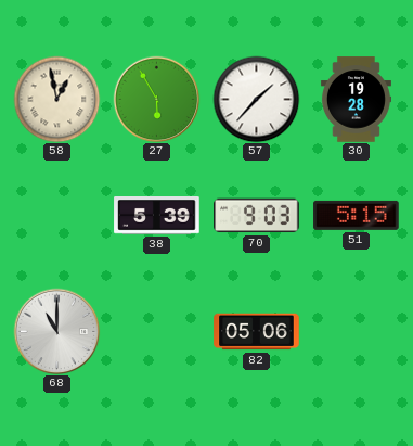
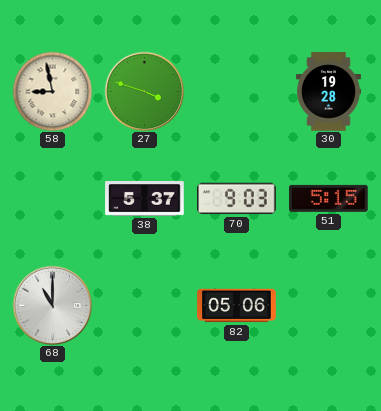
58: 12:58 -> 8:58 (52, 91)
27: 5:55 -> 3:48 (144, 91)
57: 1:37 -> none (256, 99)
38: 5:39 -> 5:37 (145, 199)
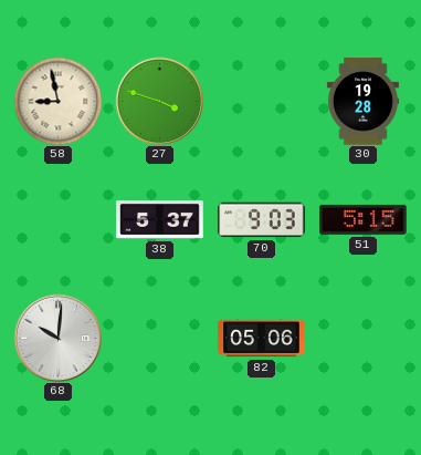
68: 11:00 -> 10:01 (57, 338)
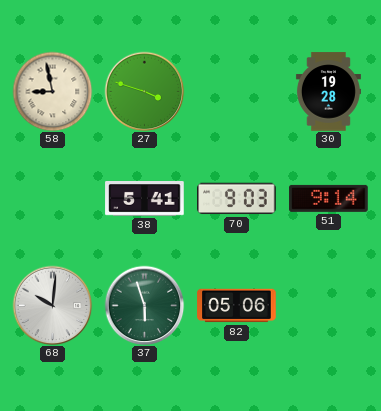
38: 5:37 -> 5:41 (145, 199)
51: 5:15 -> 9:14 (329, 198)
37: none -> 5:57 (144, 305)
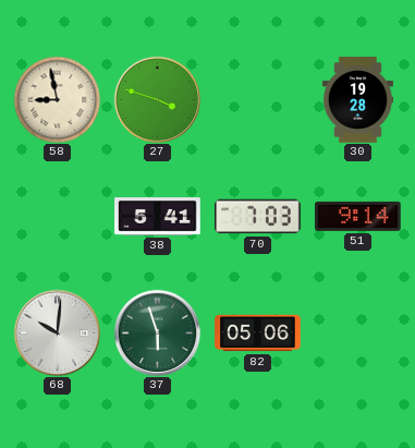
70: 9:03 -> 7:03 (258, 217)
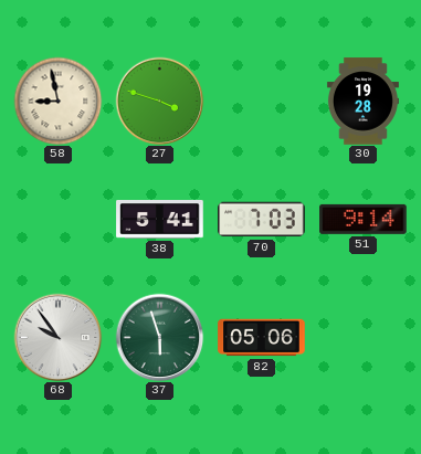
68: 10:01 -> 9:54 (57, 337)
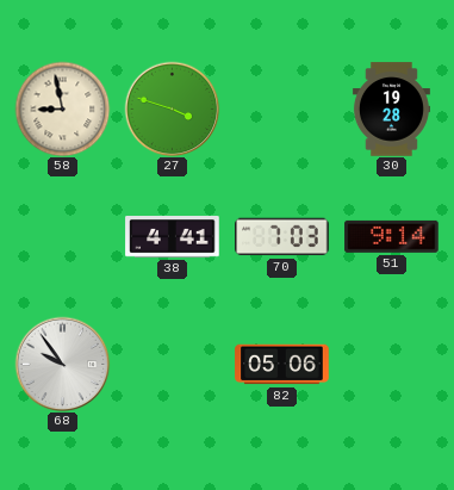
38: 5:41 -> 4:41 (173, 237)
37: 5:57 -> none (159, 337)
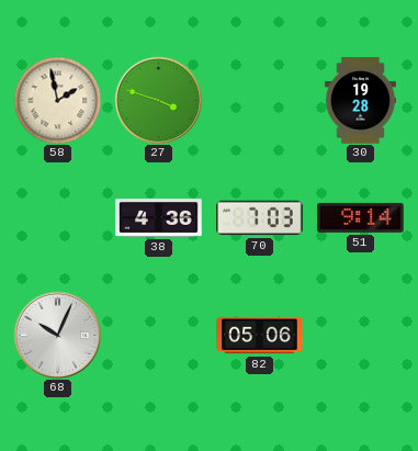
58: 8:58 -> 1:58 (57, 100)
38: 4:41 -> 4:36 (159, 218)
68: 9:54 -> 10:04 (57, 335)
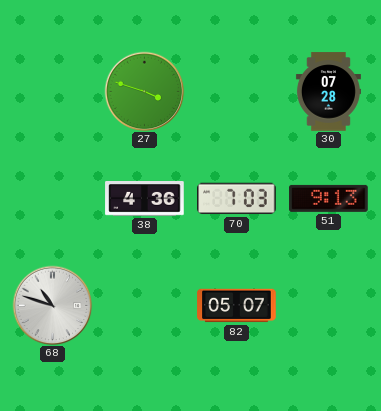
58: 1:58 -> none (57, 100)
30: 19:28 -> 07:28 (328, 92)
51: 9:14 -> 9:13 (329, 198)
68: 10:04 -> 10:48 (52, 305)
82: 05:06 -> 05:07 (237, 306)
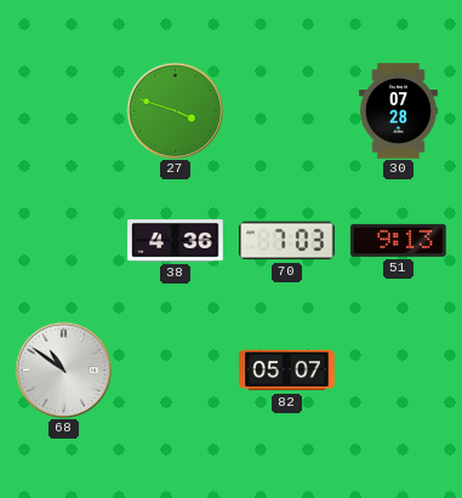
68: 10:48 -> 10:51 (63, 370)
